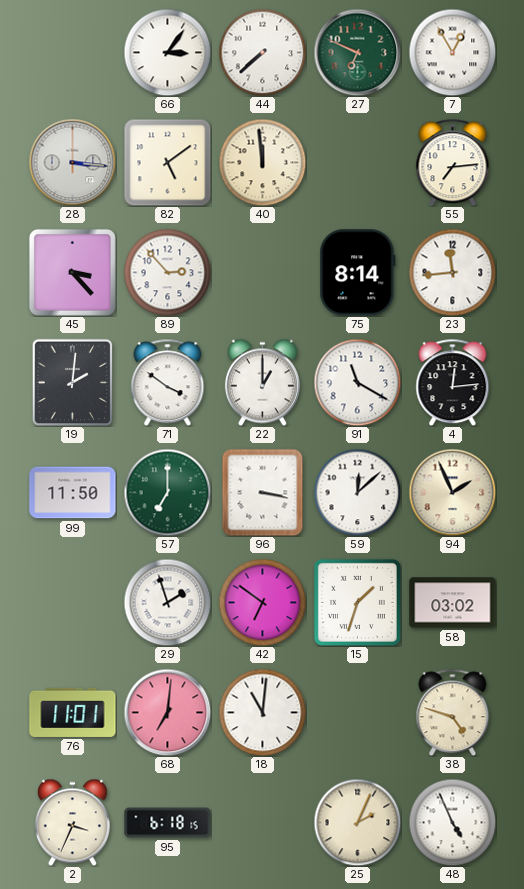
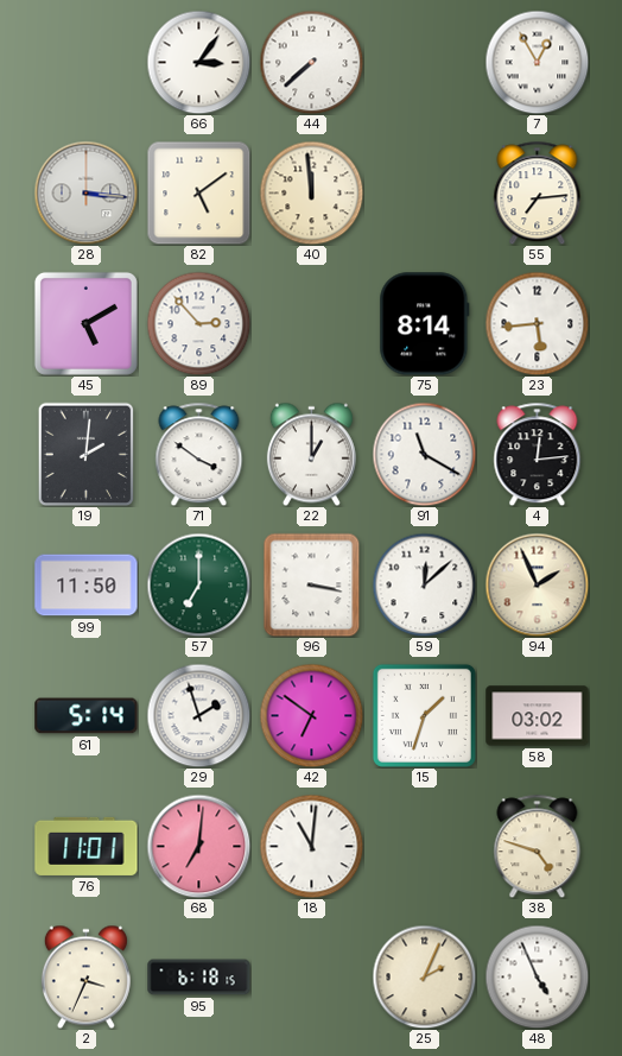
27: 6:49 -> none (357, 52)
45: 3:23 -> 5:10 (85, 323)
23: 11:44 -> 5:44 (537, 323)
61: none -> 5:14 (87, 716)
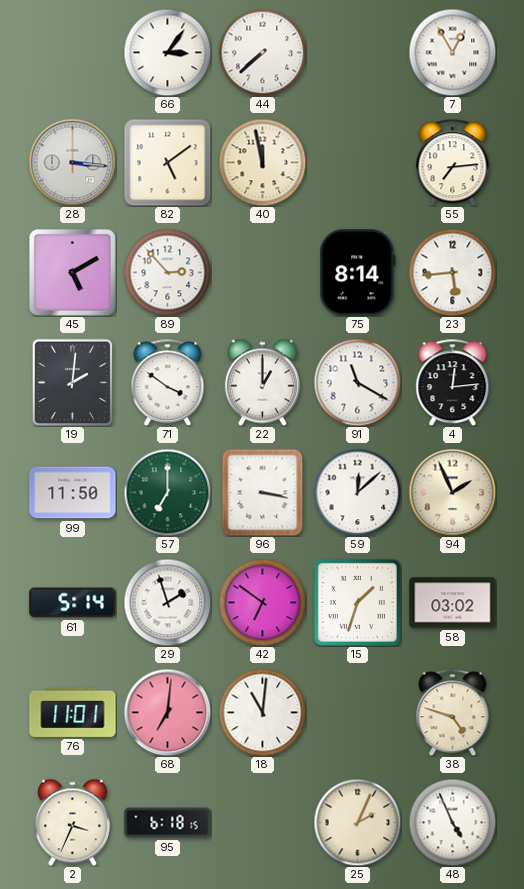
40: 11:59 -> 11:58 (262, 162)
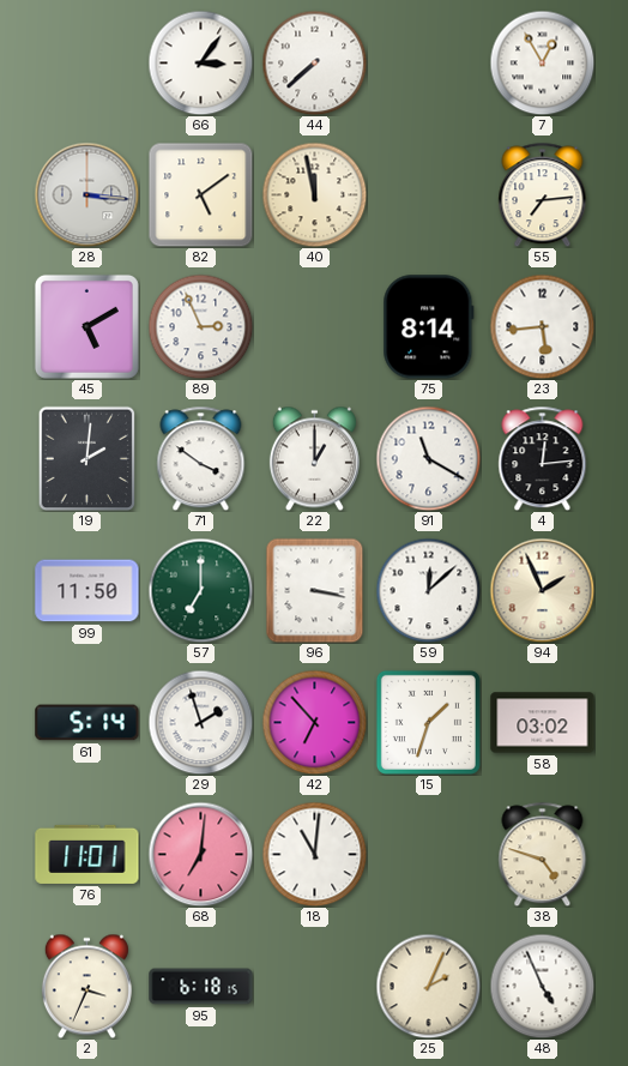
89: 2:53 -> 2:56 (200, 326)
42: 6:51 -> 6:53 (314, 722)
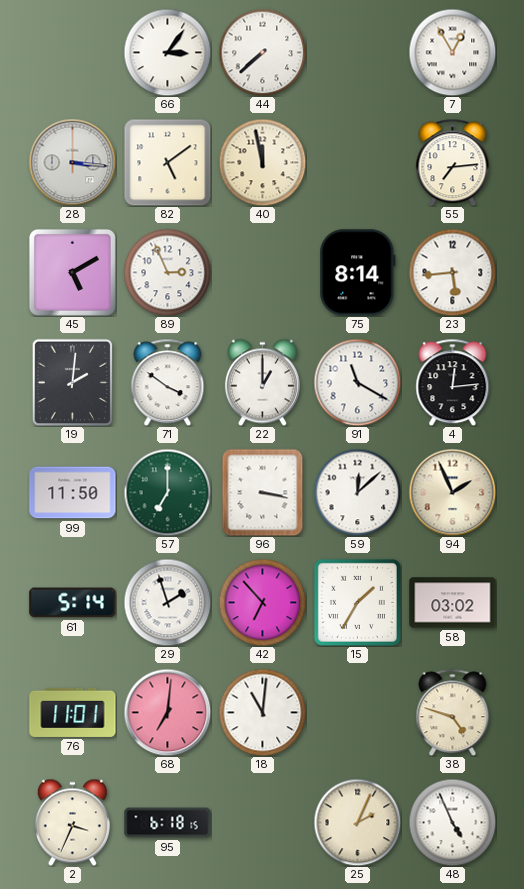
15: 1:33 -> 1:35 (357, 602)
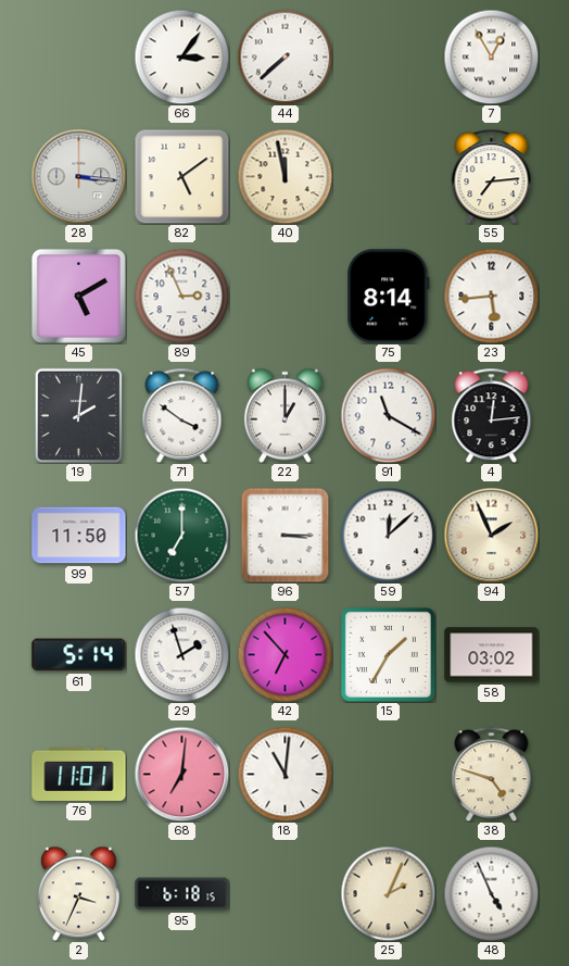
96: 3:17 -> 3:15 (286, 535)
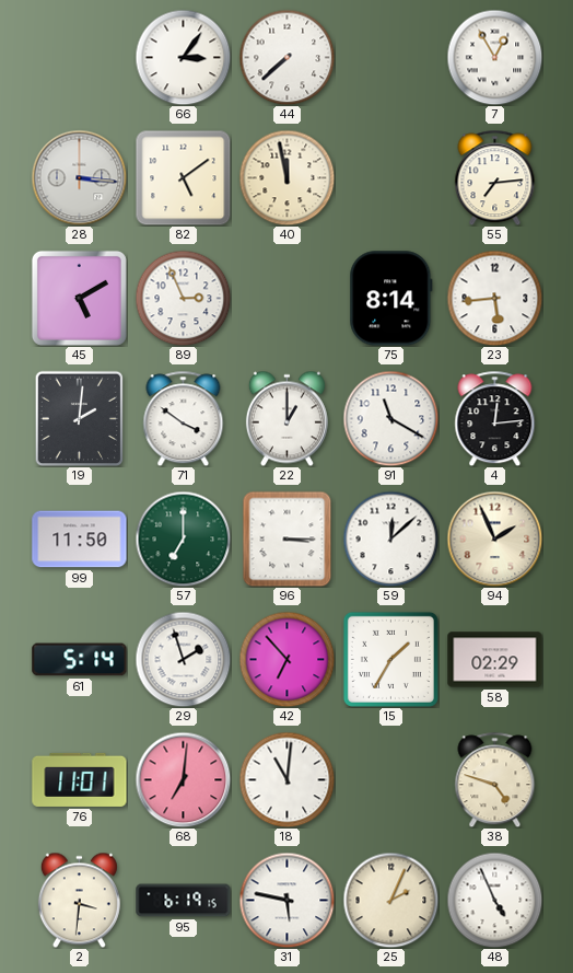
58: 03:02 -> 02:29 (495, 660)
2: 3:34 -> 3:31 (79, 900)
95: 6:18 -> 6:19 (184, 901)
31: none -> 5:47 (286, 900)
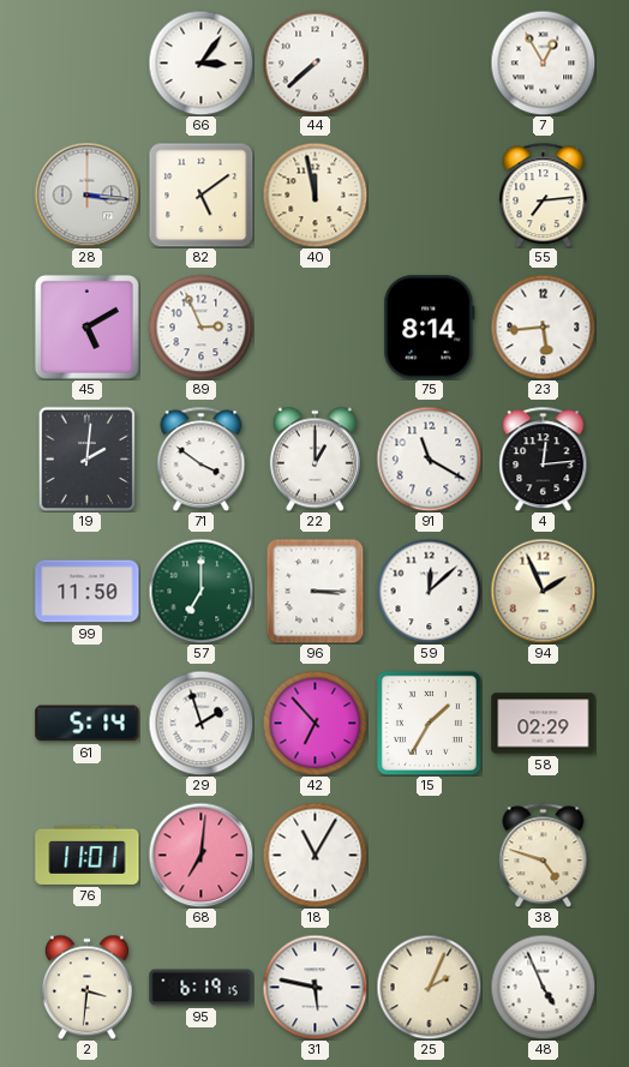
18: 11:01 -> 11:05 (314, 855)
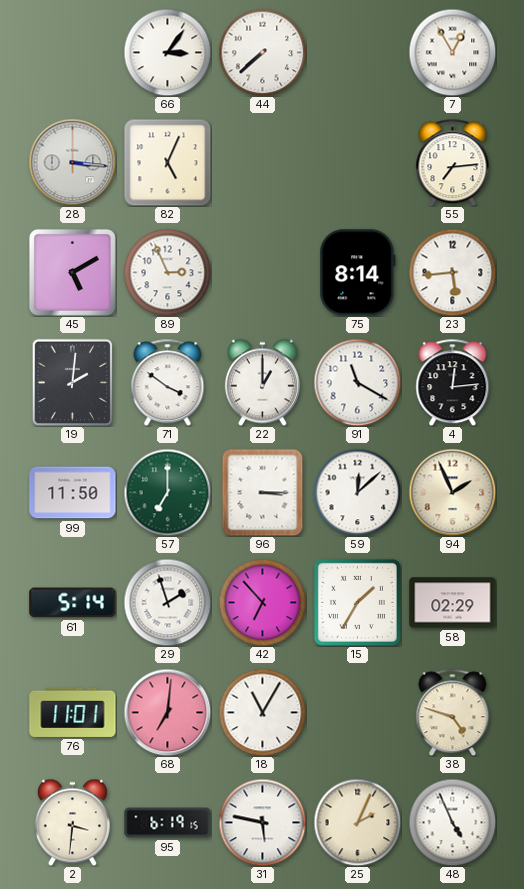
82: 5:09 -> 5:04 (167, 162)
40: 11:58 -> none (314, 194)
